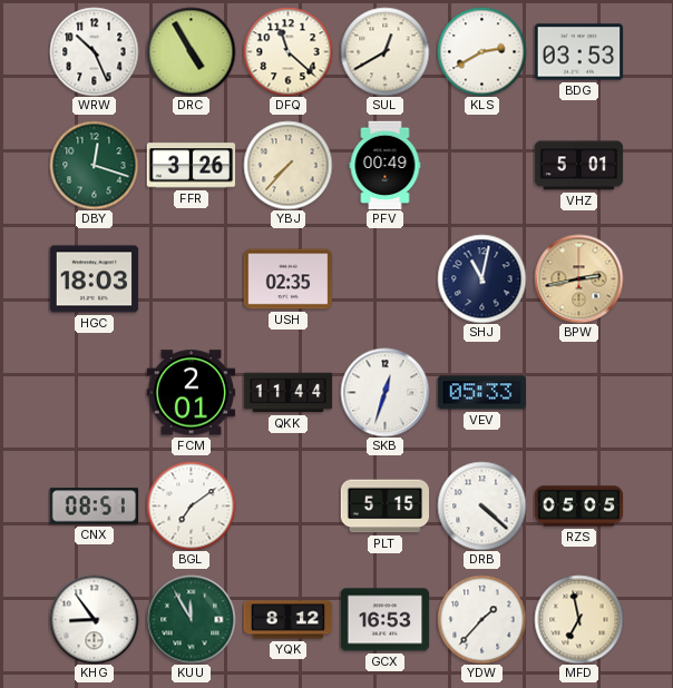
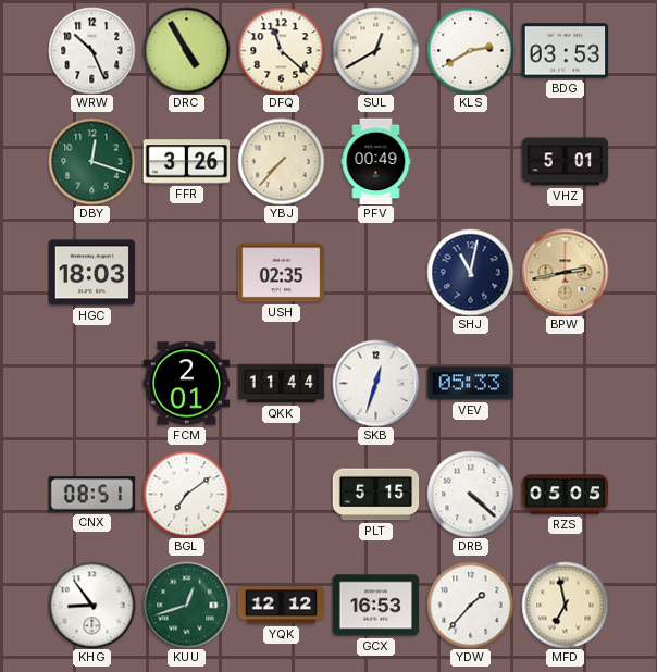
KUU: 11:55 -> 12:42 (186, 605)
YQK: 8:12 -> 12:12 (281, 606)
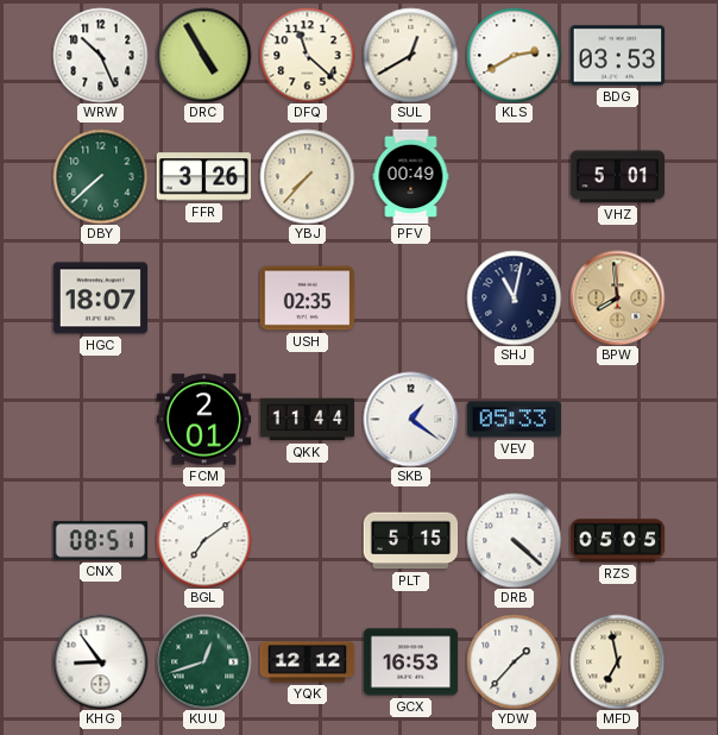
DBY: 12:18 -> 7:38 (100, 176)
HGC: 18:03 -> 18:07 (100, 299)
BPW: 2:43 -> 7:59 (617, 297)
SKB: 12:33 -> 1:21 (410, 419)
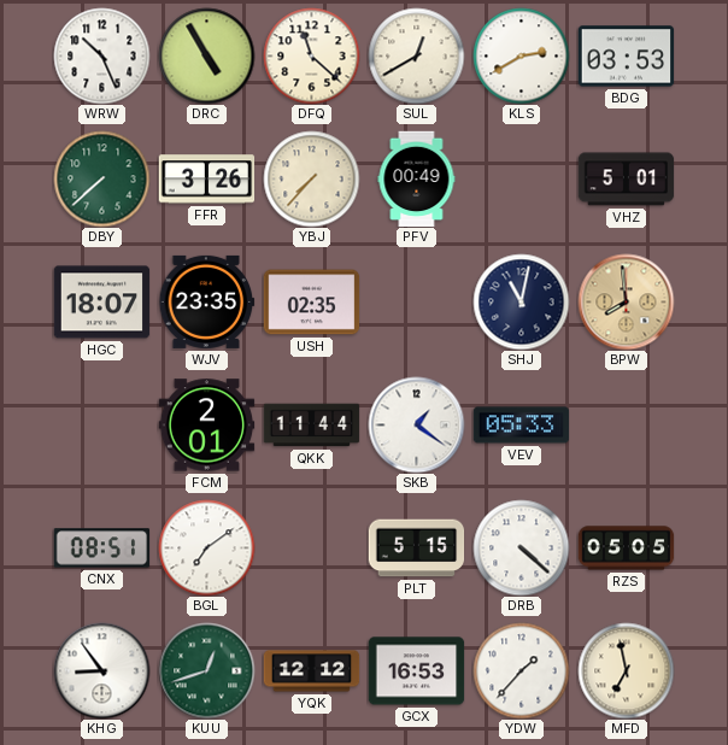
WJV: none -> 23:35 (206, 301)
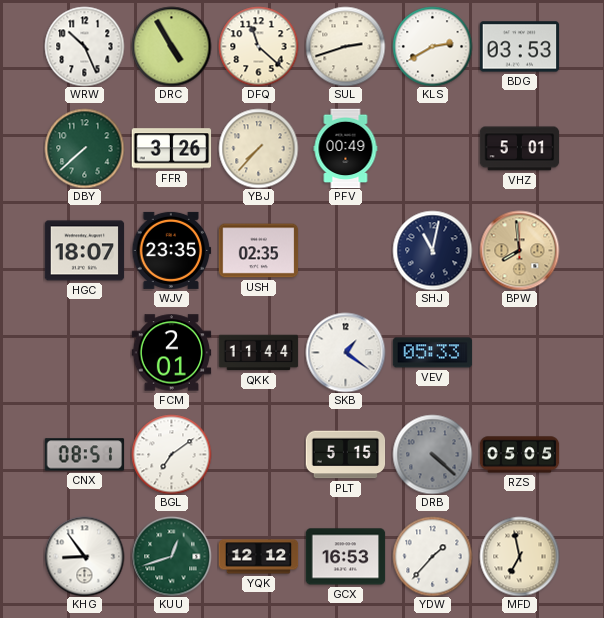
SUL: 12:40 -> 2:42 (345, 46)
DRB dial: white -> grey (432, 454)
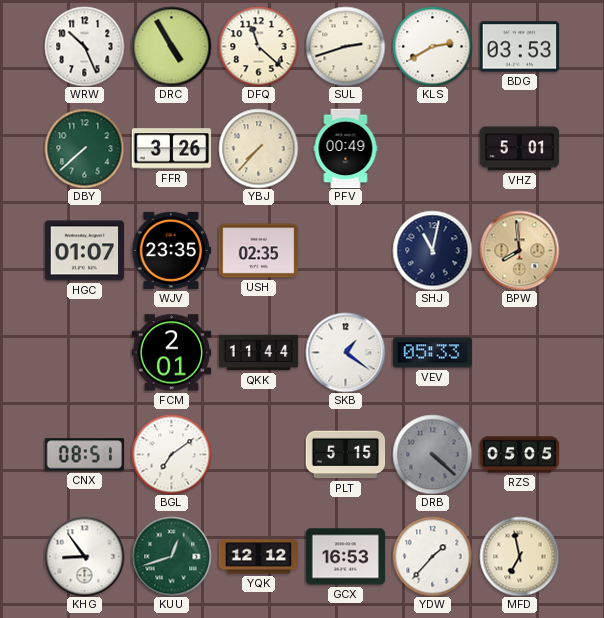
HGC: 18:07 -> 01:07 (84, 251)
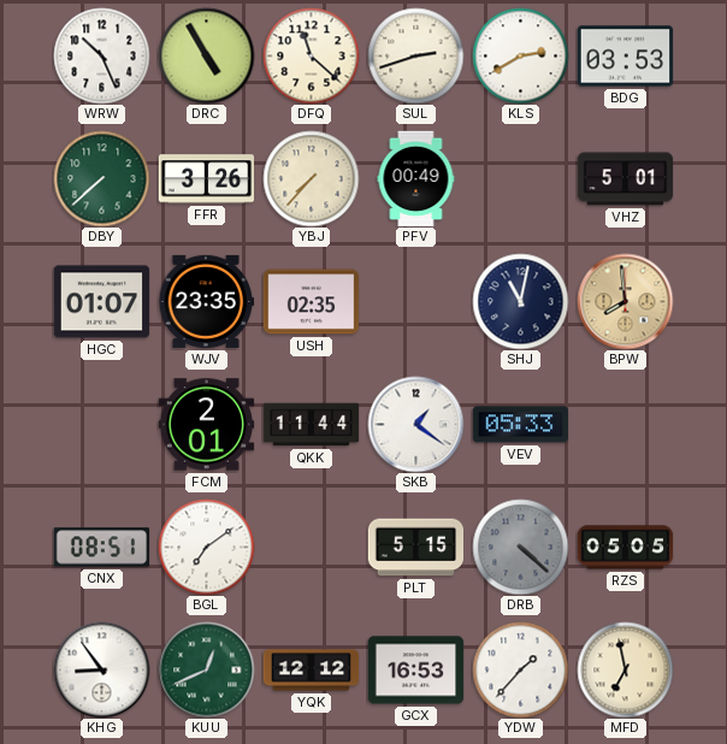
KUU: 12:42 -> 12:41 (206, 669)
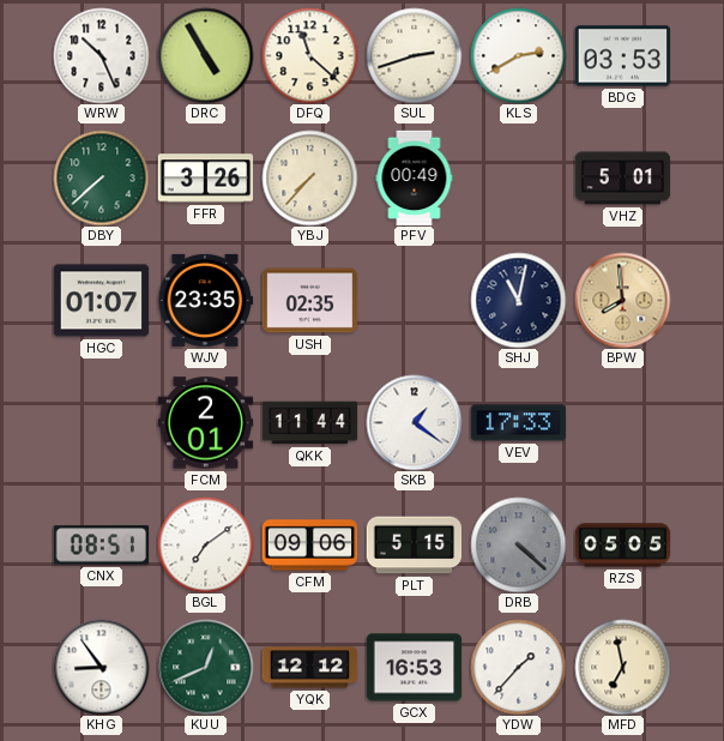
VEV: 05:33 -> 17:33 (518, 423)
CFM: none -> 09:06 (309, 546)
